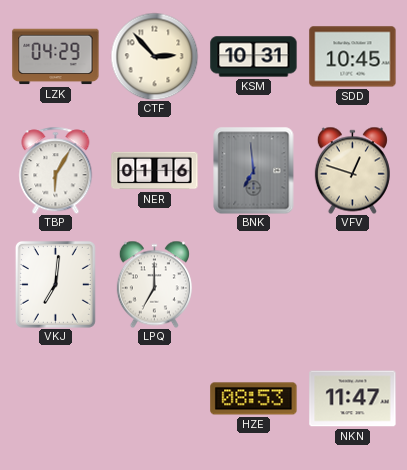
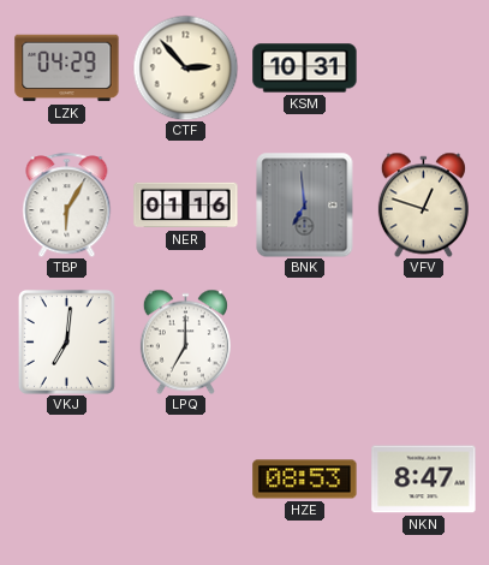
SDD: 10:45 -> none (353, 57)
NKN: 11:47 -> 8:47 (424, 480)
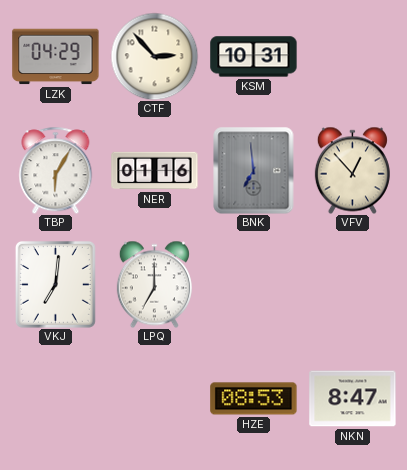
VFV: 12:48 -> 12:53 (352, 170)
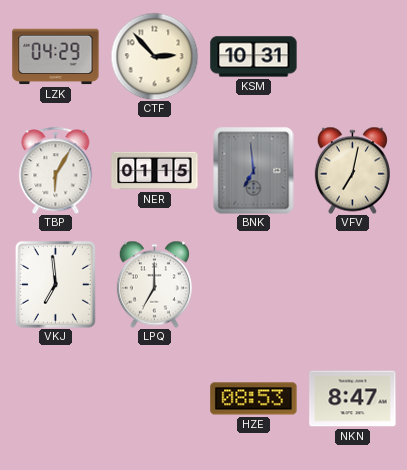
NER: 01:16 -> 01:15 (155, 171)
VFV: 12:53 -> 7:02 (352, 170)
VKJ: 7:01 -> 6:59 (55, 284)
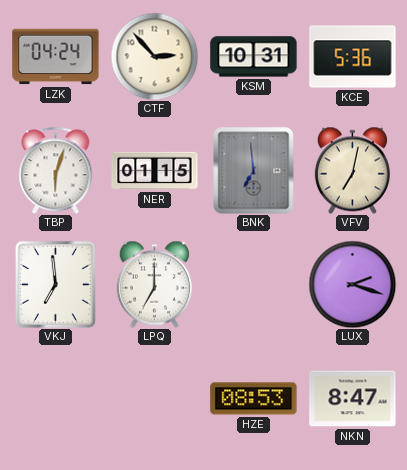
LZK: 04:29 -> 04:24 (56, 57)
KCE: none -> 5:36 (353, 57)
TBP: 6:05 -> 6:03 (56, 170)
LUX: none -> 2:18 (352, 284)
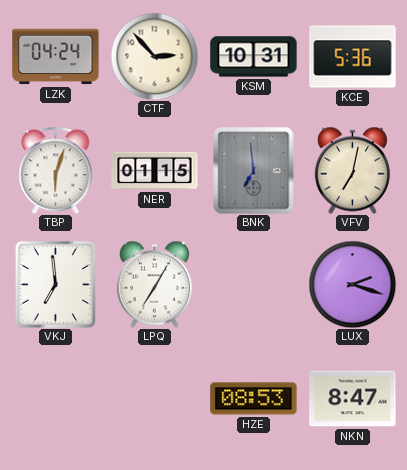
LPQ: 7:00 -> 7:05 (154, 284)
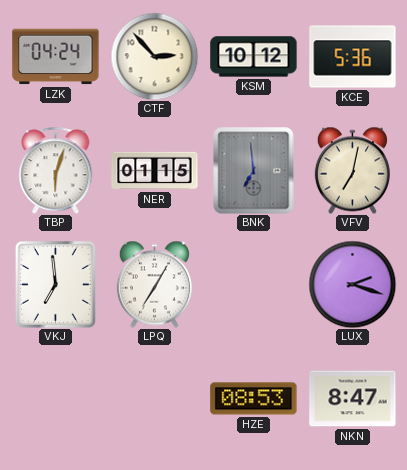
KSM: 10:31 -> 10:12 (254, 57)
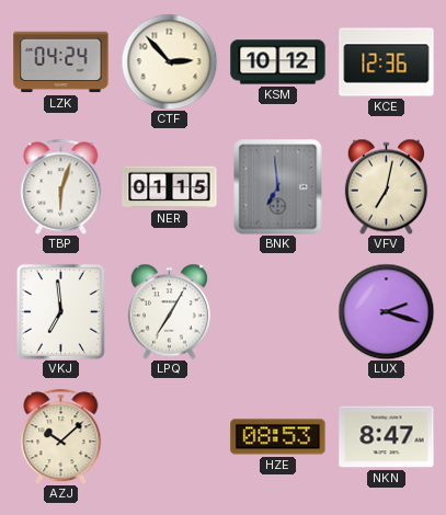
KCE: 5:36 -> 12:36 (387, 62)
AZJ: none -> 10:08 (61, 436)
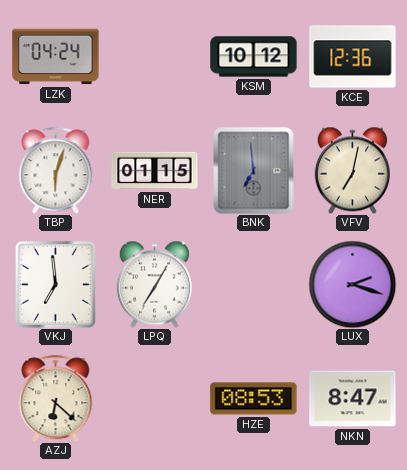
CTF: 2:53 -> none (169, 61)
AZJ: 10:08 -> 6:22 (56, 398)
